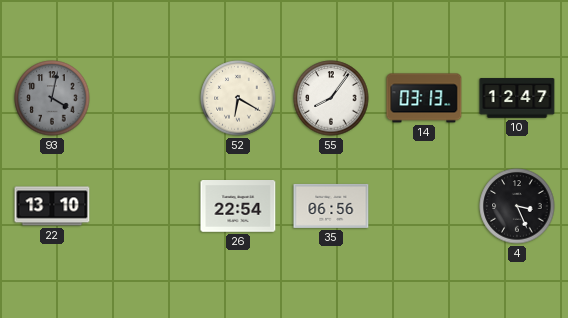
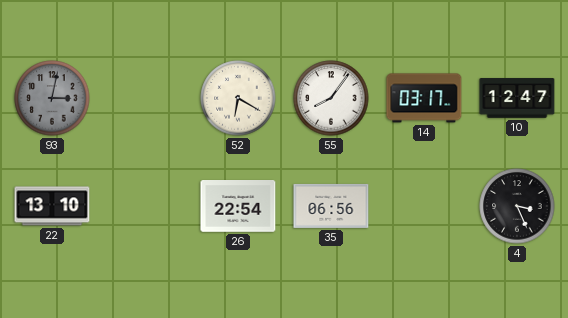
93: 4:02 -> 3:02 (52, 98)
14: 03:13 -> 03:17 (424, 98)
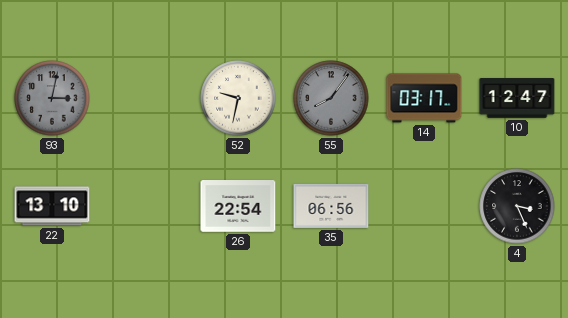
52: 6:20 -> 9:32 (238, 98)
55 dial: white -> grey (331, 98)
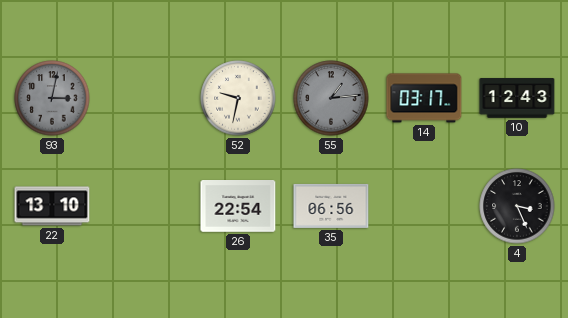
55: 8:06 -> 1:14 (331, 98)
10: 12:47 -> 12:43 (517, 98)
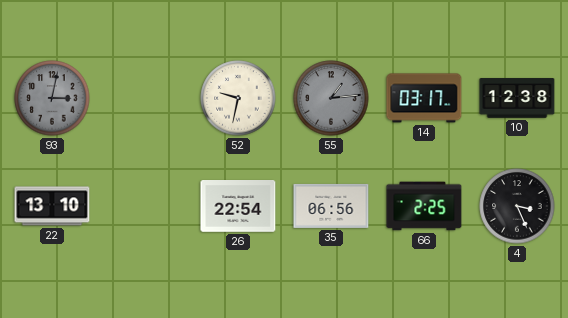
10: 12:43 -> 12:38 (517, 98)
66: none -> 2:25 (424, 206)
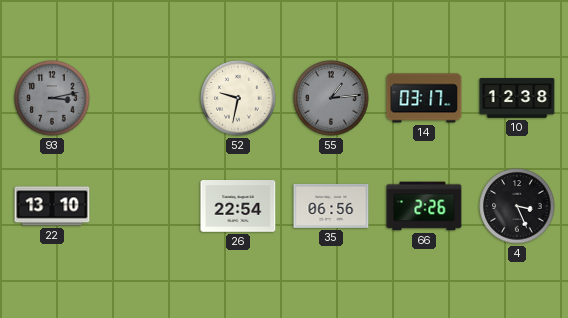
93: 3:02 -> 3:13 (52, 98)
66: 2:25 -> 2:26 (424, 206)
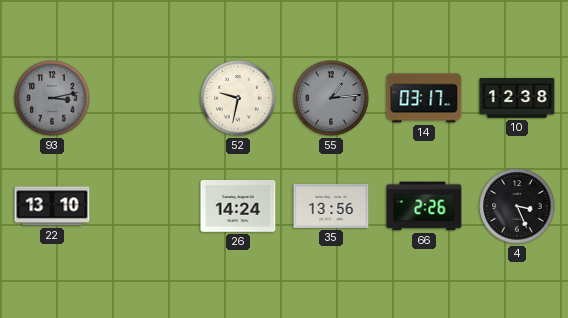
26: 22:54 -> 14:24 (238, 207)
35: 06:56 -> 13:56 (331, 206)
